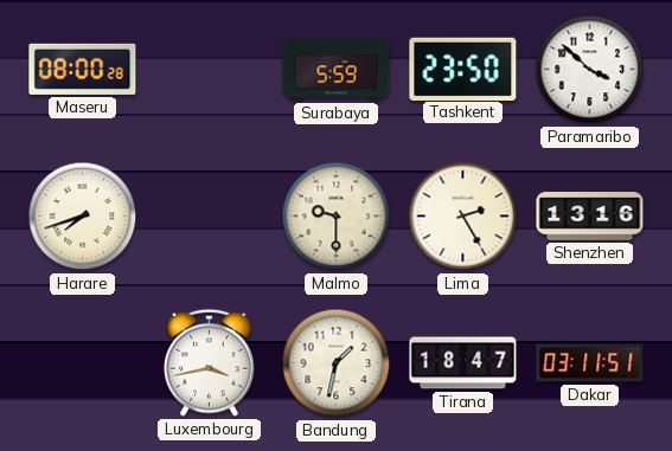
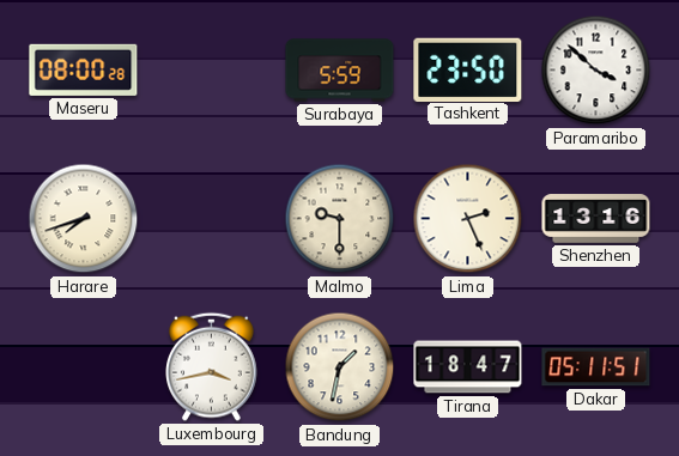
Lima: 2:25 -> 2:26 (468, 219)
Dakar: 03:11 -> 05:11 (596, 367)
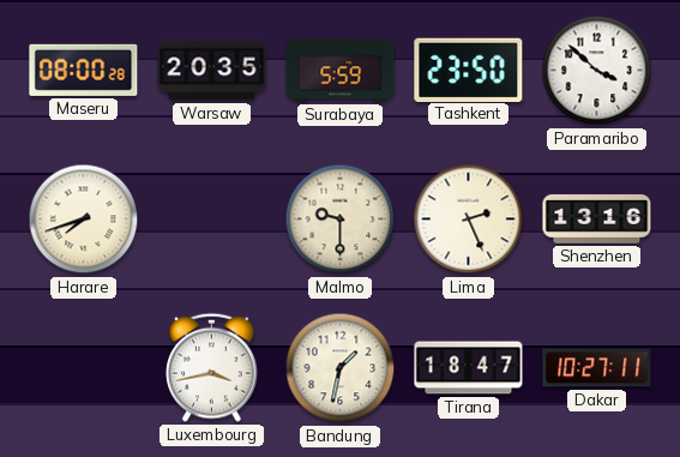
Warsaw: none -> 20:35 (212, 71)
Dakar: 05:11 -> 10:27 (597, 368)
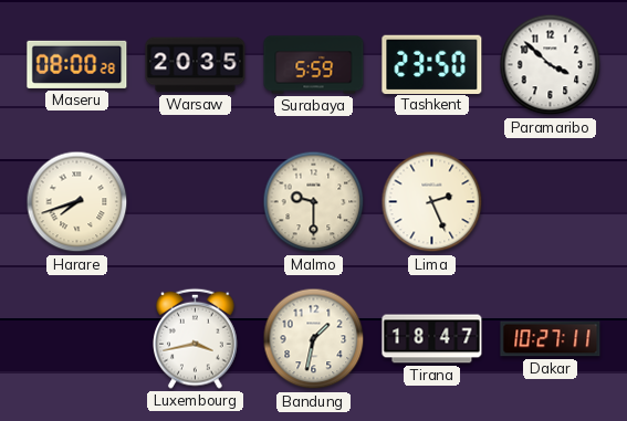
Shenzhen: 13:16 -> none (597, 220)
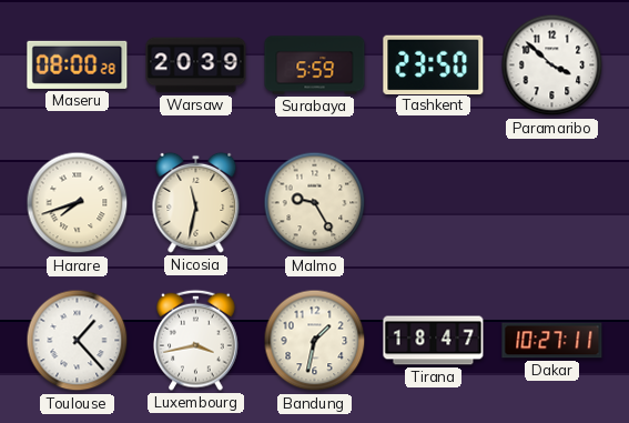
Warsaw: 20:35 -> 20:39 (196, 66)
Nicosia: none -> 11:32 (196, 202)
Malmo: 9:30 -> 9:25 (315, 203)
Lima: 2:26 -> none (432, 202)
Toulouse: none -> 1:23 (78, 341)
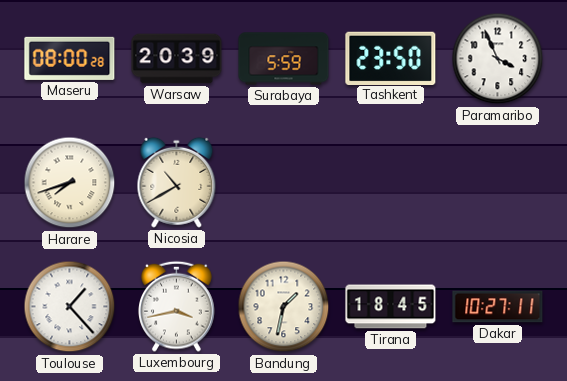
Paramaribo: 3:52 -> 3:56 (498, 59)
Nicosia: 11:32 -> 10:40 (177, 182)
Malmo: 9:25 -> none (315, 203)
Tirana: 18:47 -> 18:45 (391, 307)
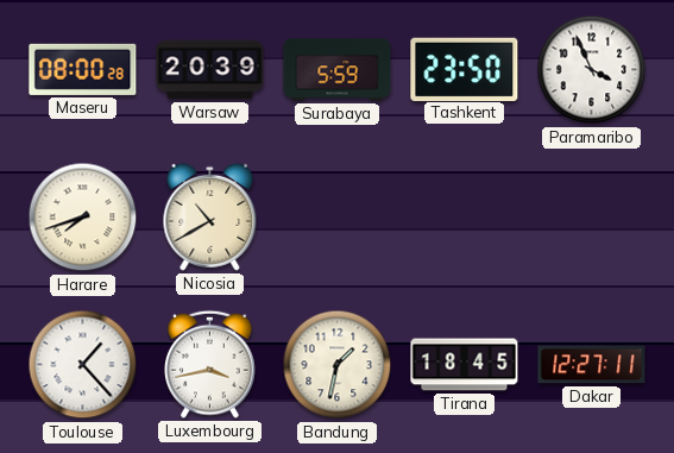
Dakar: 10:27 -> 12:27 (592, 365)
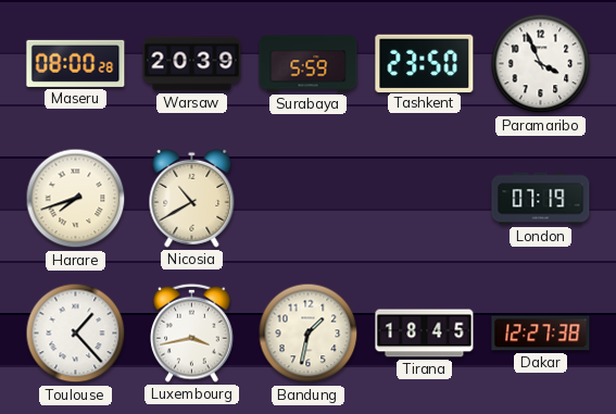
London: none -> 07:19 (541, 199)
Dakar: 12:27:11 -> 12:27:38 (541, 334)
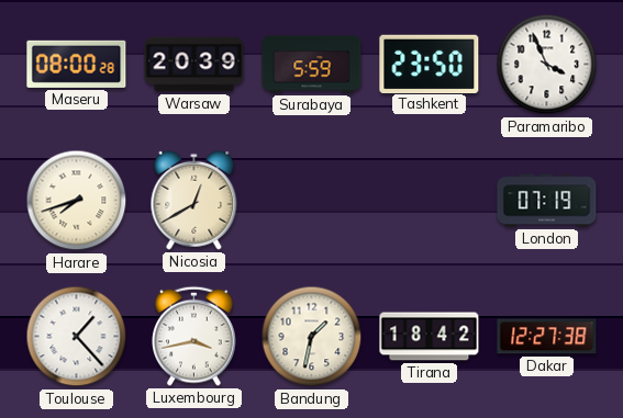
Nicosia: 10:40 -> 12:40 (194, 200)
Tirana: 18:45 -> 18:42 (430, 337)
